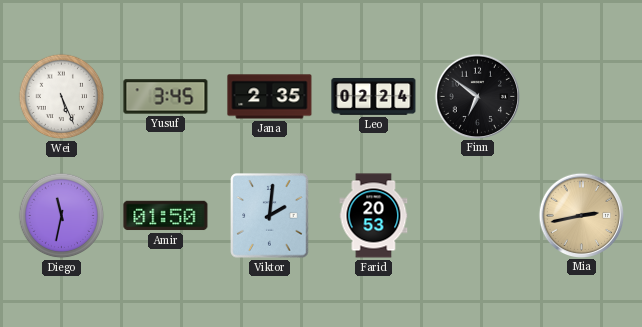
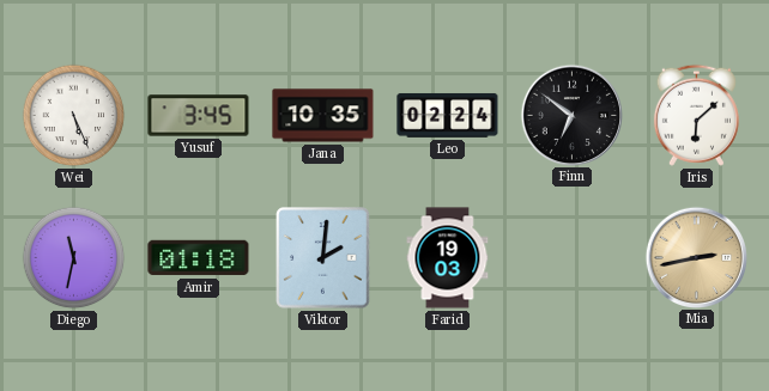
Jana: 2:35 -> 10:35 (323, 116)
Iris: none -> 6:08 (696, 115)
Amir: 01:50 -> 01:18 (199, 258)
Farid: 20:53 -> 19:03 (448, 258)
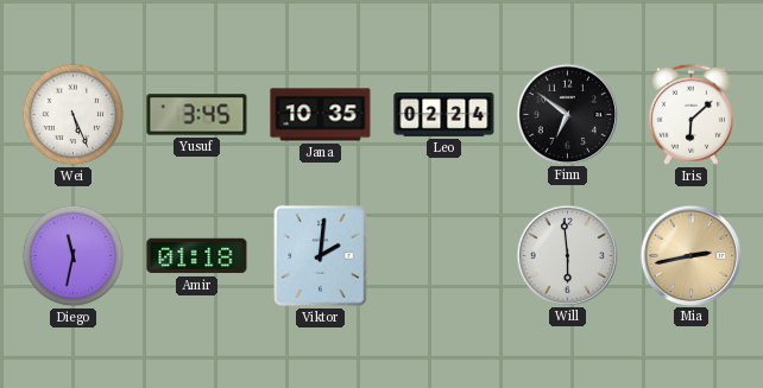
Farid: 19:03 -> none (448, 258)
Will: none -> 5:59 (567, 255)
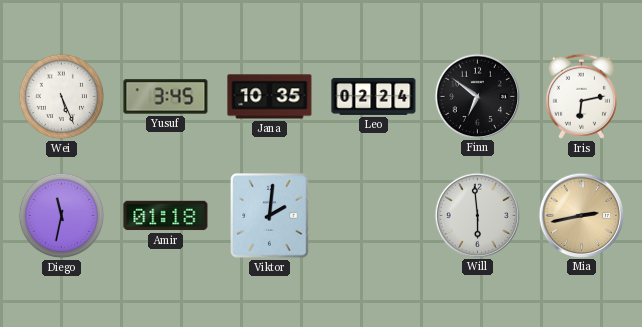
Iris: 6:08 -> 6:13 (581, 96)
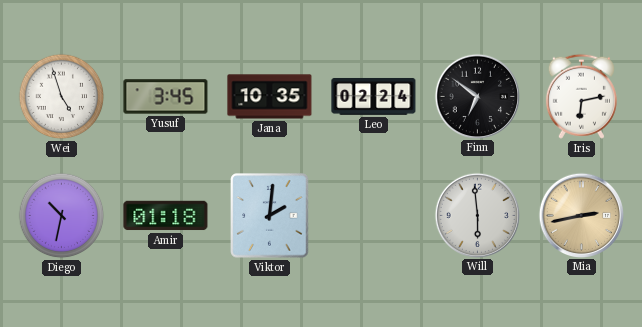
Wei: 5:26 -> 4:57 (62, 97)
Diego: 11:32 -> 10:32 (62, 216)
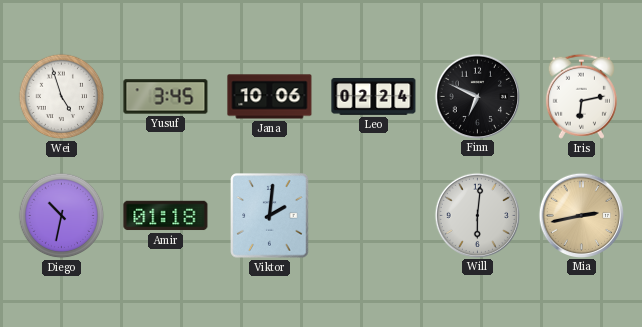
Jana: 10:35 -> 10:06 (270, 97)
Finn: 6:51 -> 6:49 (477, 96)
Will: 5:59 -> 6:01 (477, 215)
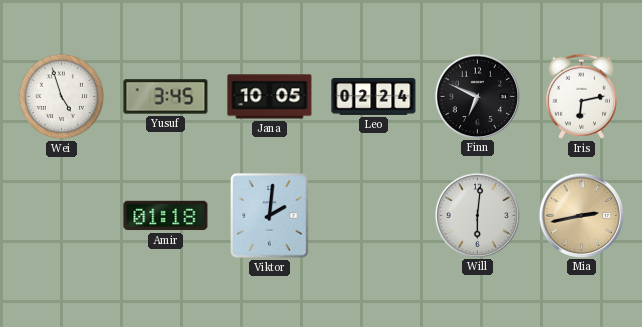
Jana: 10:06 -> 10:05 (270, 97)
Diego: 10:32 -> none (62, 216)
